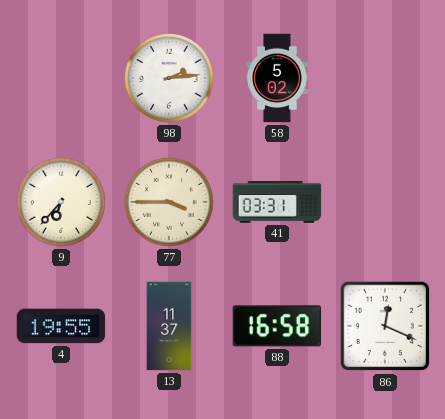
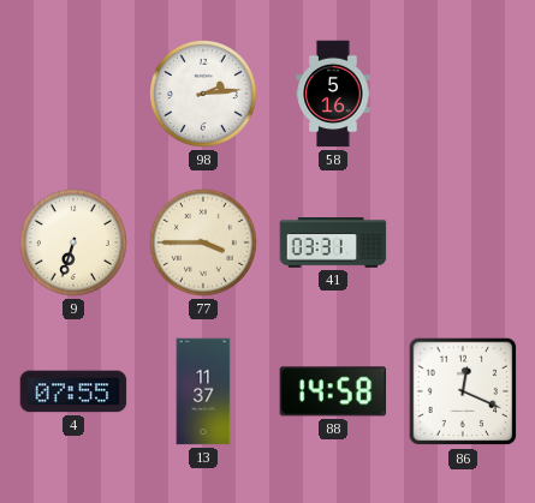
58: 5:02 -> 5:16 (333, 94)
9: 6:37 -> 6:33 (73, 242)
4: 19:55 -> 07:55 (73, 391)
88: 16:58 -> 14:58 (333, 391)
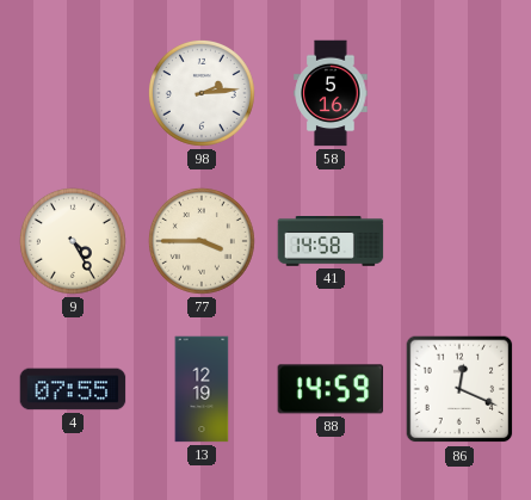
9: 6:33 -> 4:25 (73, 241)
41: 03:31 -> 14:58 (331, 242)
13: 11:37 -> 12:19 (202, 389)
88: 14:58 -> 14:59 (331, 389)
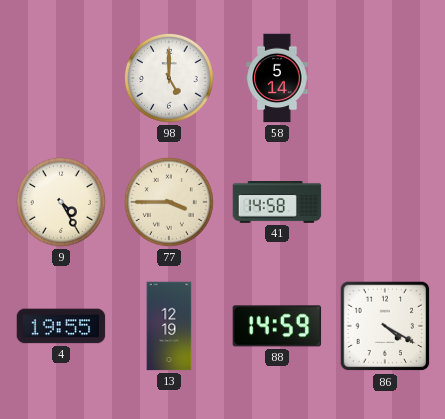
98: 2:14 -> 5:00 (169, 78)
58: 5:16 -> 5:14 (277, 78)
4: 07:55 -> 19:55 (61, 326)
86: 12:19 -> 4:20 (385, 326)
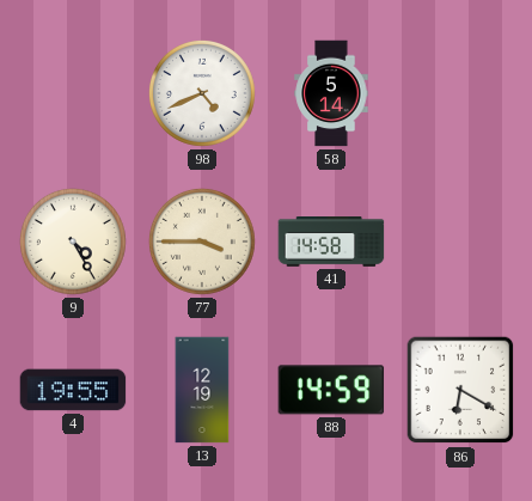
98: 5:00 -> 4:41 (202, 93)
86: 4:20 -> 6:20 (460, 390)
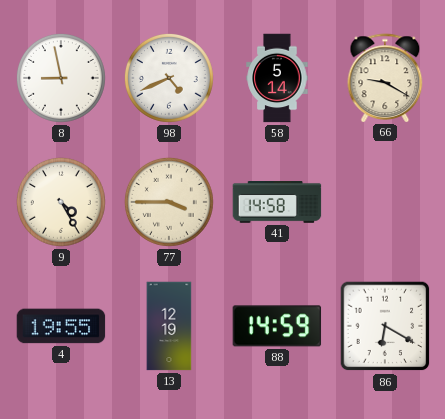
8: none -> 8:58 (61, 78)
66: none -> 9:20 (385, 78)
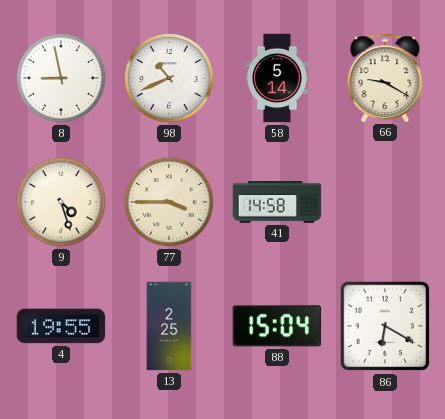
98: 4:41 -> 10:41 (169, 78)
9: 4:25 -> 4:27 (61, 202)
13: 12:19 -> 2:25 (169, 326)
88: 14:59 -> 15:04 (277, 326)
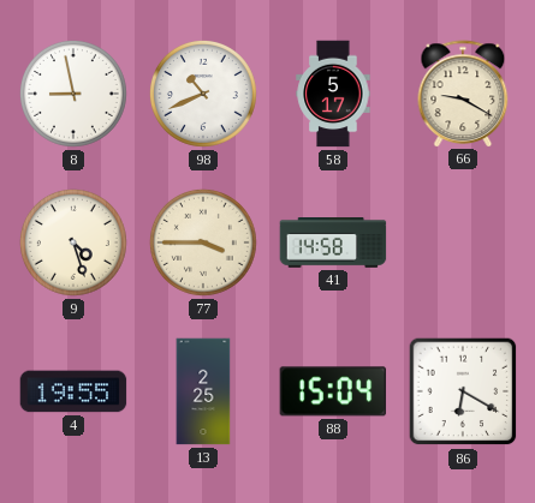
58: 5:14 -> 5:17 (333, 94)
